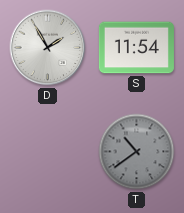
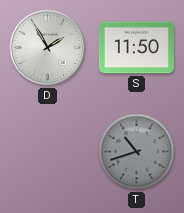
S: 11:54 -> 11:50 (136, 48)
T: 10:39 -> 10:42 (137, 152)
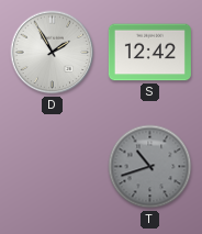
S: 11:50 -> 12:42 (149, 53)
